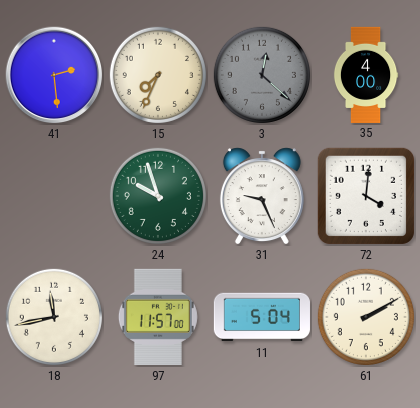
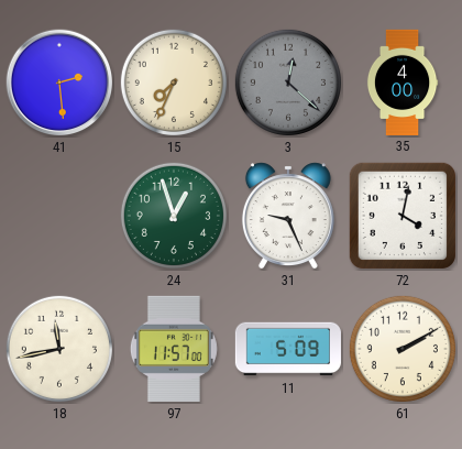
24: 9:57 -> 12:57 (174, 216)
72: 4:01 -> 4:02 (403, 216)
11: 5:04 -> 5:09 (287, 349)
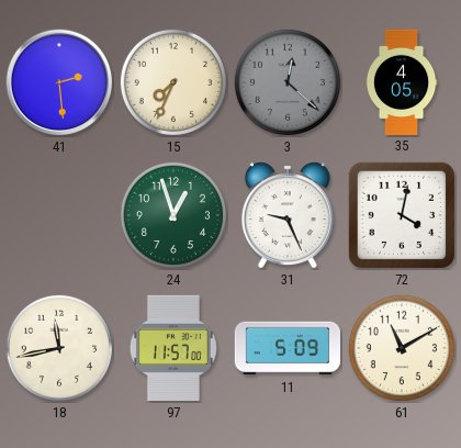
35: 4:00 -> 4:05 (402, 81)
61: 2:10 -> 11:10 (402, 348)
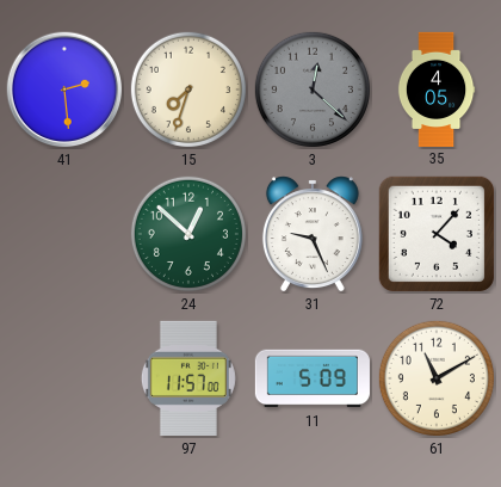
15: 7:34 -> 7:33 (188, 90)
24: 12:57 -> 12:52 (188, 234)
72: 4:02 -> 4:07 (437, 234)
18: 11:43 -> none (59, 348)
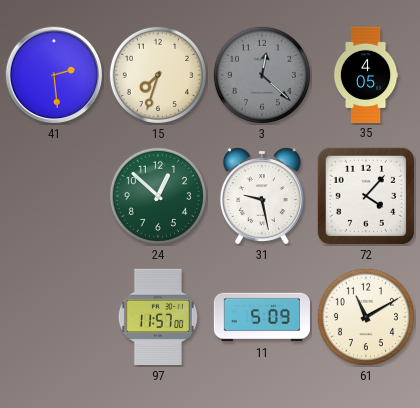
31: 9:26 -> 9:28 (262, 196)
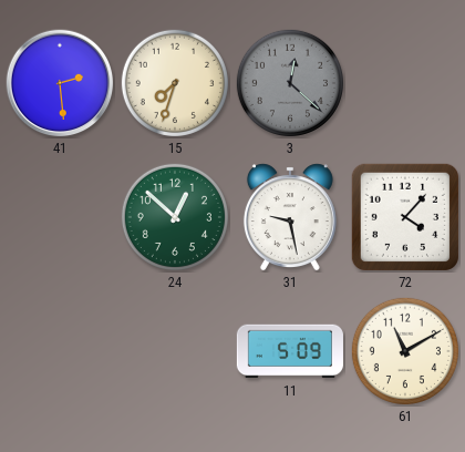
35: 4:05 -> none (366, 74)
97: 11:57 -> none (158, 317)
